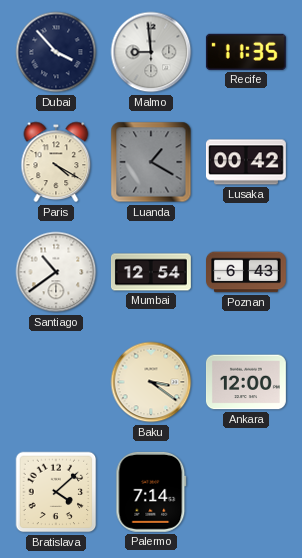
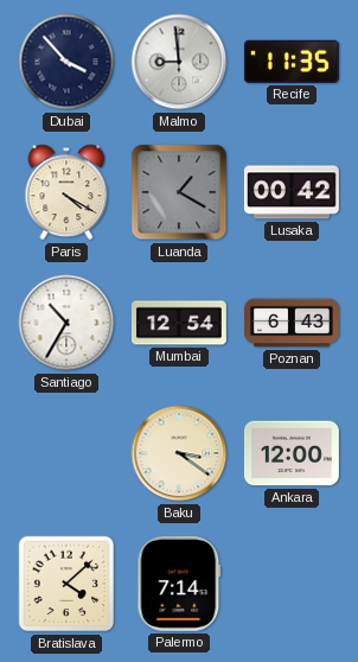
Santiago: 10:39 -> 10:35 (66, 323)
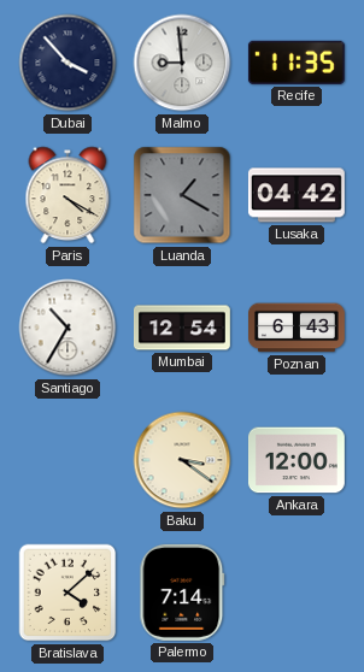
Lusaka: 00:42 -> 04:42 (297, 195)
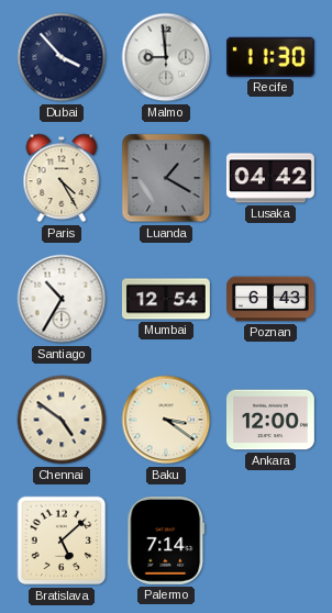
Recife: 11:35 -> 11:30 (270, 57)
Paris: 4:20 -> 4:25 (62, 178)
Chennai: none -> 4:51 (62, 420)
Bratislava: 4:08 -> 5:08 (62, 540)
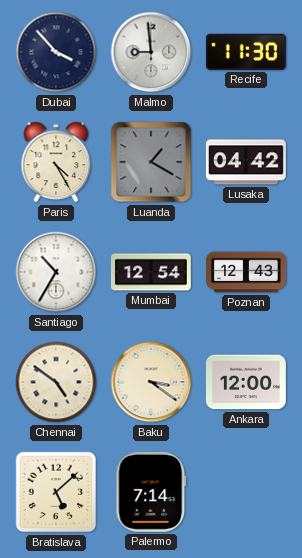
Poznan: 6:43 -> 12:43 (247, 272)
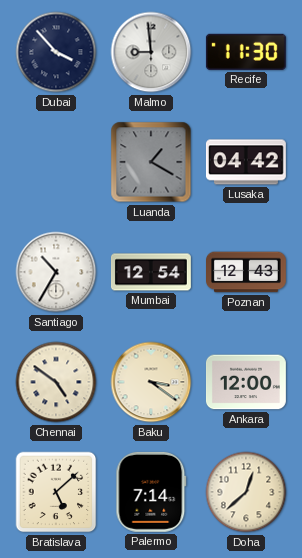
Paris: 4:25 -> none (56, 162)
Doha: none -> 12:38 (246, 492)
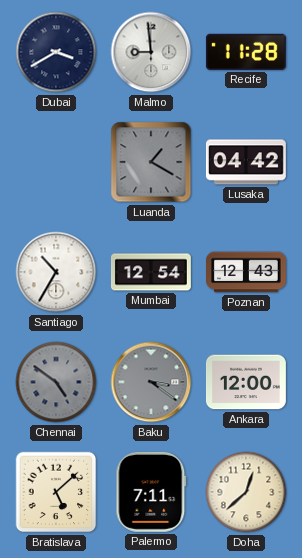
Dubai: 3:53 -> 3:40 (56, 52)
Recife: 11:30 -> 11:28 (246, 52)
Chennai dial: cream -> grey (56, 382)
Baku dial: cream -> grey (151, 382)
Palermo: 7:14 -> 7:11 (151, 492)
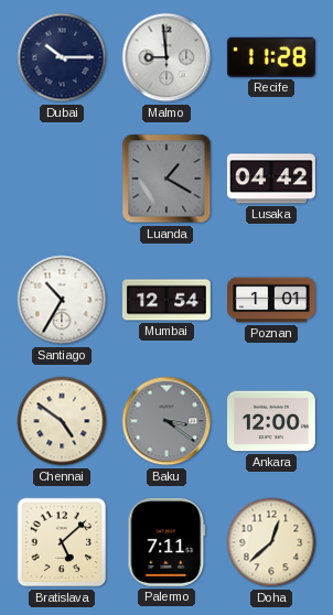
Dubai: 3:40 -> 10:15 (62, 57)
Poznan: 12:43 -> 1:01 (272, 300)
Chennai dial: grey -> cream (62, 421)
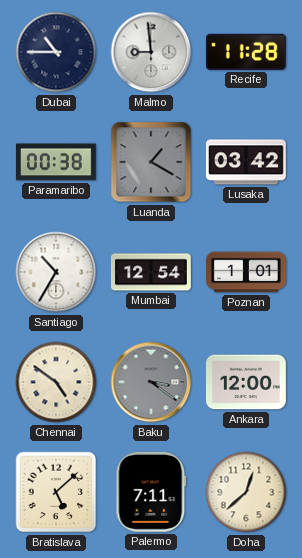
Dubai: 10:15 -> 10:45 (56, 52)
Paramaribo: none -> 00:38 (56, 162)
Lusaka: 04:42 -> 03:42 (246, 162)
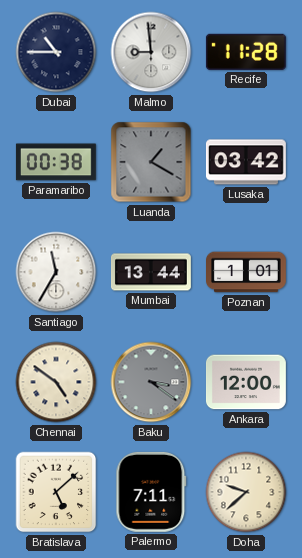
Santiago: 10:35 -> 11:35 (56, 272)
Mumbai: 12:54 -> 13:44 (151, 272)
Doha: 12:38 -> 9:38 (246, 492)
